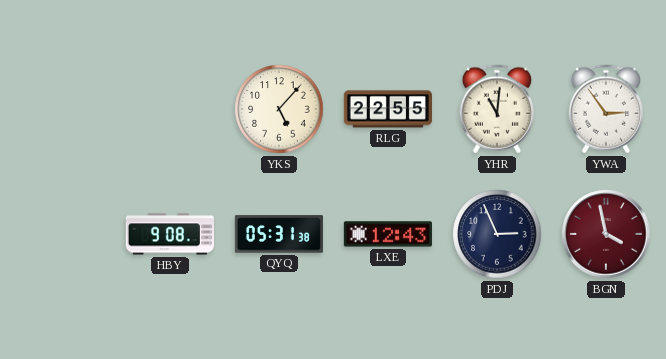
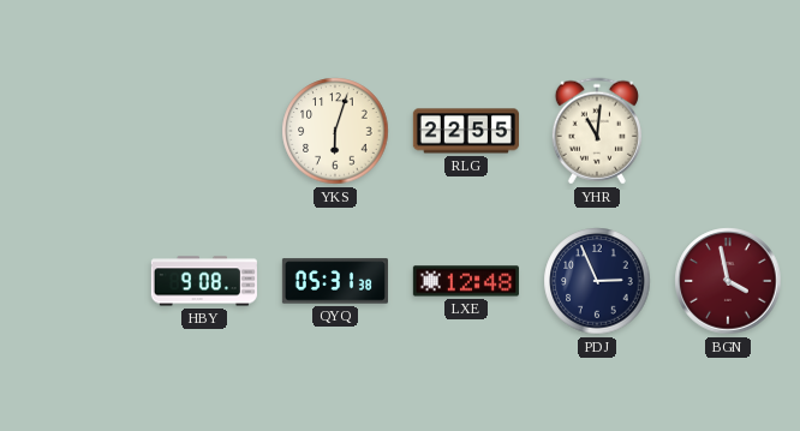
YKS: 5:07 -> 6:03 (335, 131)
YWA: 2:54 -> none (606, 109)
LXE: 12:43 -> 12:48 (466, 281)
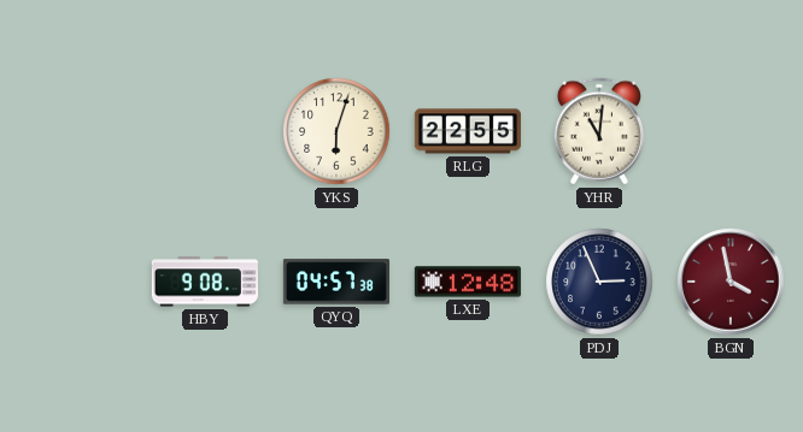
QYQ: 05:31 -> 04:57 (336, 282)
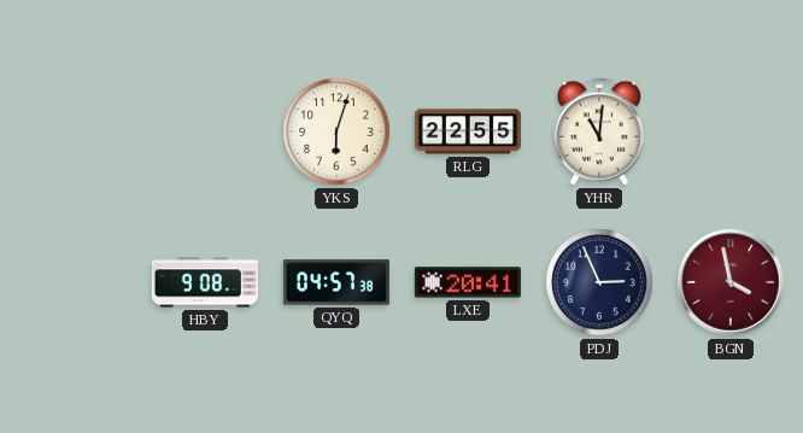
LXE: 12:48 -> 20:41 (468, 282)
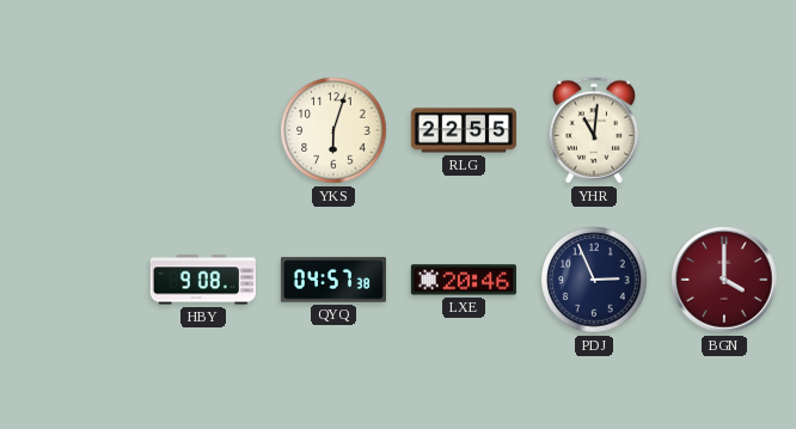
LXE: 20:41 -> 20:46 (464, 280)
BGN: 3:58 -> 4:00 (724, 280)
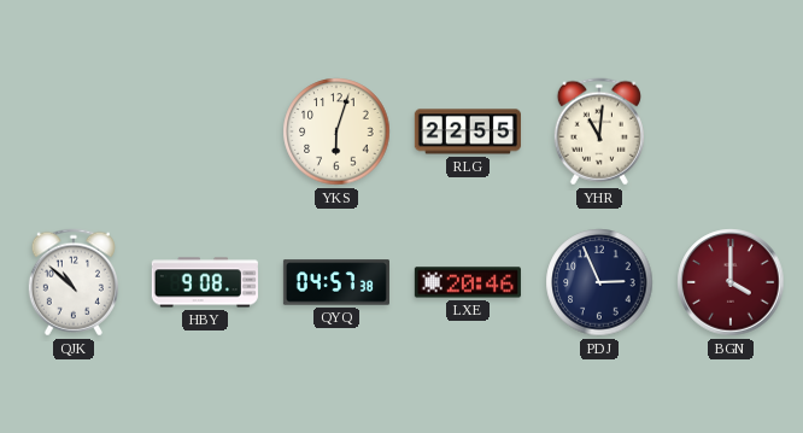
QJK: none -> 10:52 (74, 282)
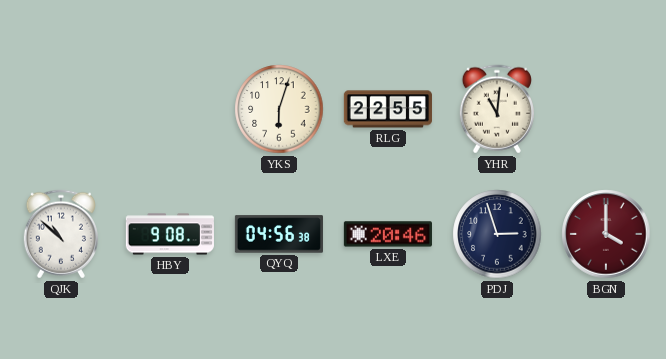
QYQ: 04:57 -> 04:56 (279, 234)
PDJ: 2:56 -> 2:57 (497, 234)
